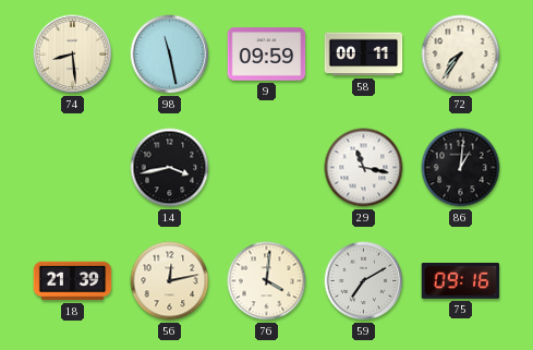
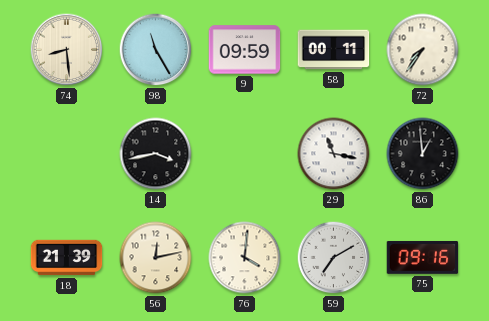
98: 11:28 -> 11:25 (156, 50)
86: 1:01 -> 12:59 (423, 154)
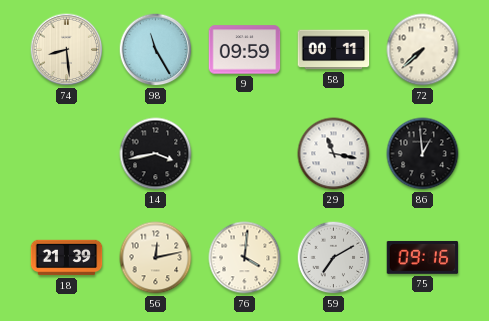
72: 7:36 -> 7:38 (423, 50)
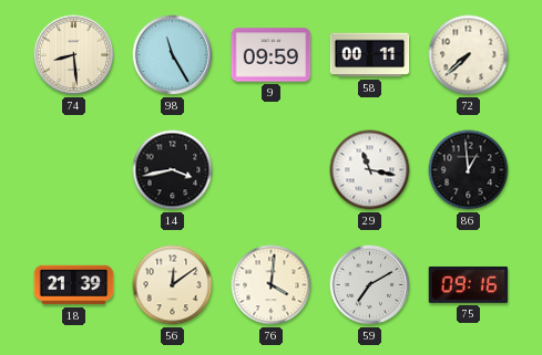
56: 12:13 -> 12:09 (173, 285)
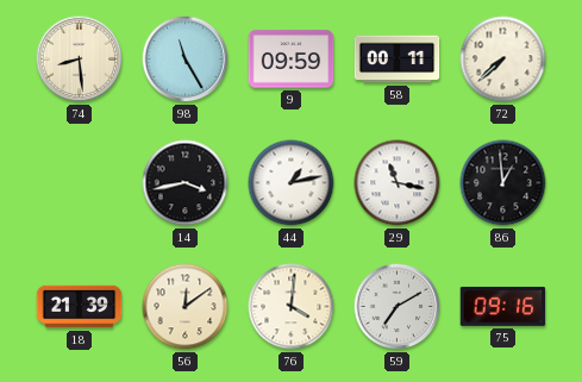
44: none -> 1:13 (292, 183)
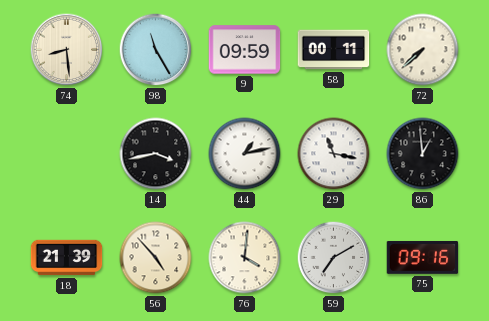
56: 12:09 -> 4:53 (156, 258)
